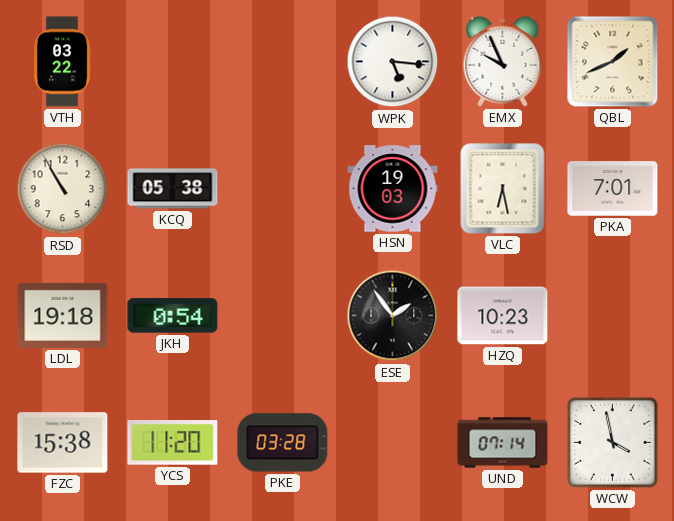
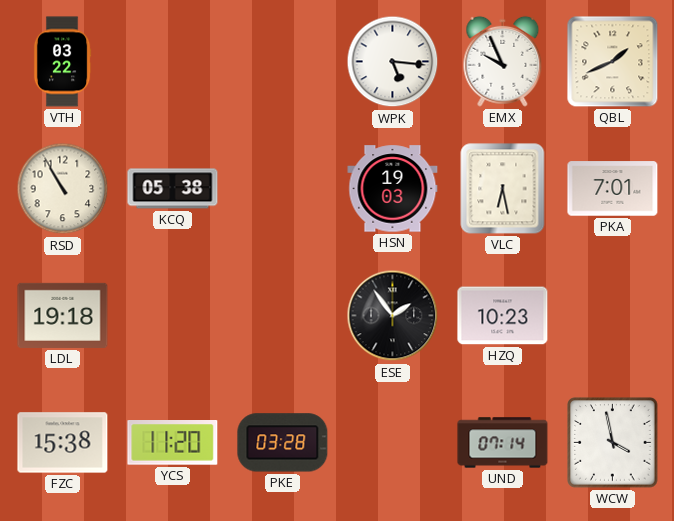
JKH: 0:54 -> none (173, 316)
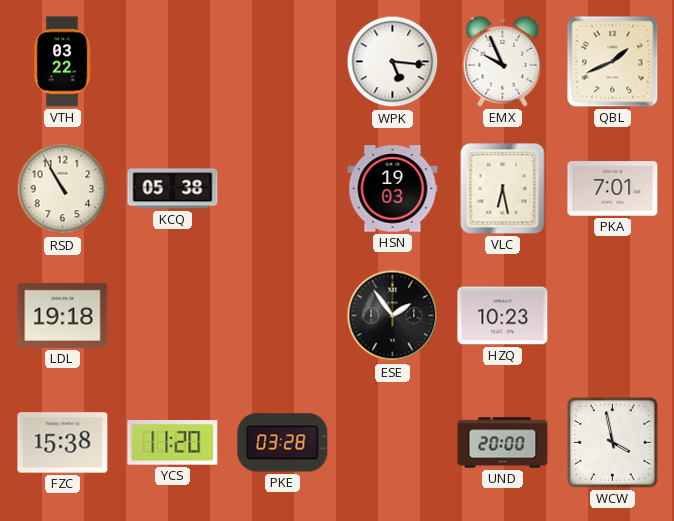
UND: 07:14 -> 20:00 (503, 443)
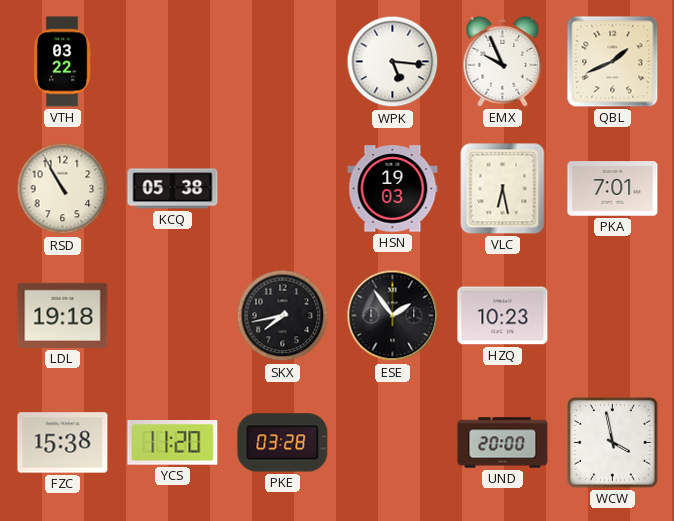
SKX: none -> 7:43 (283, 316)
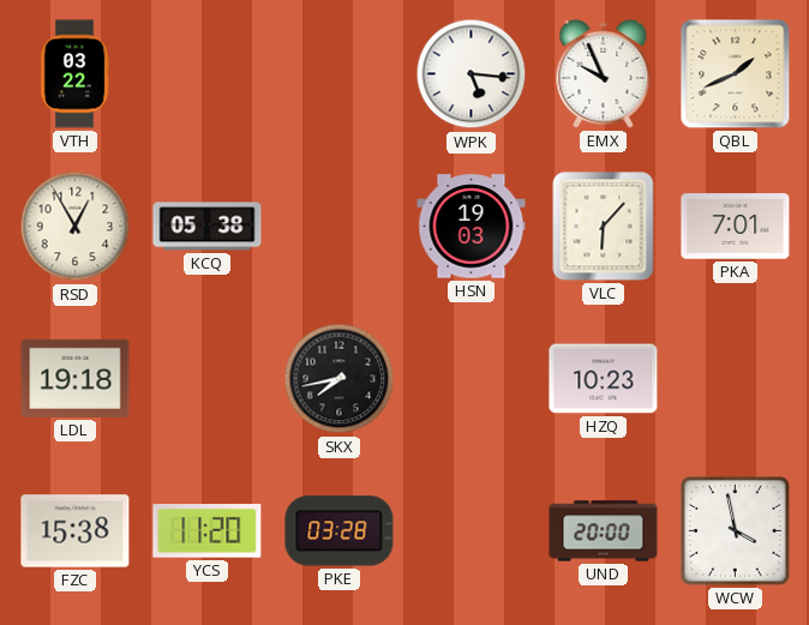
RSD: 10:55 -> 12:55 (76, 227)
VLC: 6:28 -> 6:07 (604, 227)
ESE: 1:54 -> none (393, 316)
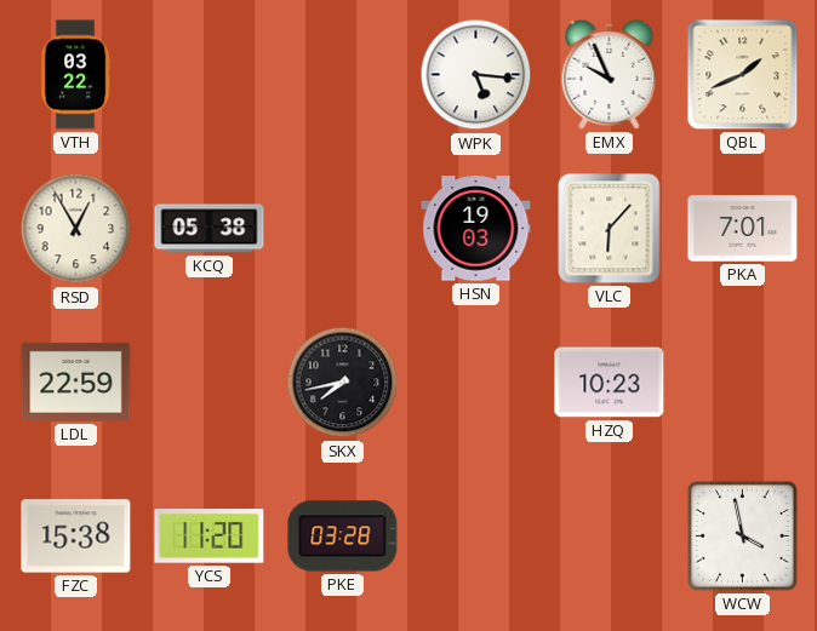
LDL: 19:18 -> 22:59 (76, 382)
UND: 20:00 -> none (604, 531)
